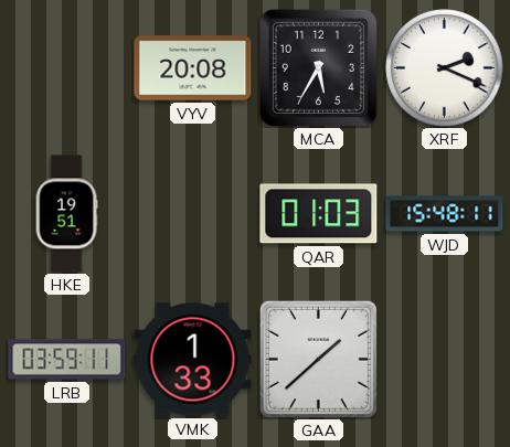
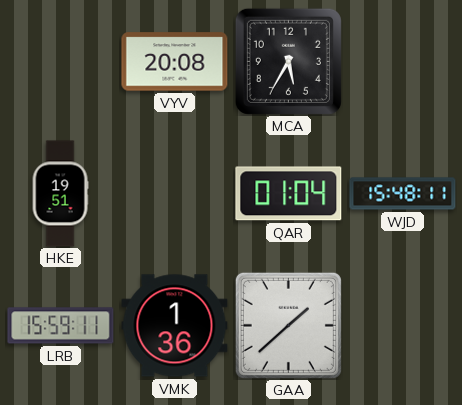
XRF: 2:19 -> none (445, 68)
QAR: 01:03 -> 01:04 (289, 194)
LRB: 03:59 -> 15:59 (61, 326)
VMK: 1:33 -> 1:36 (175, 326)
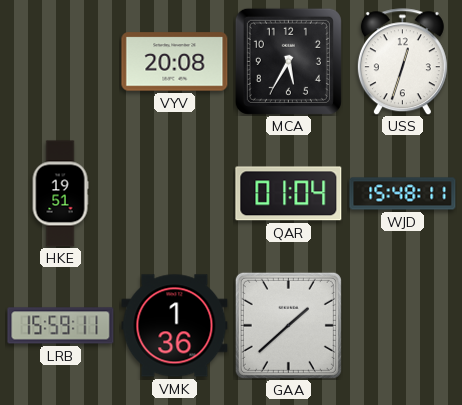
USS: none -> 12:33 (402, 62)
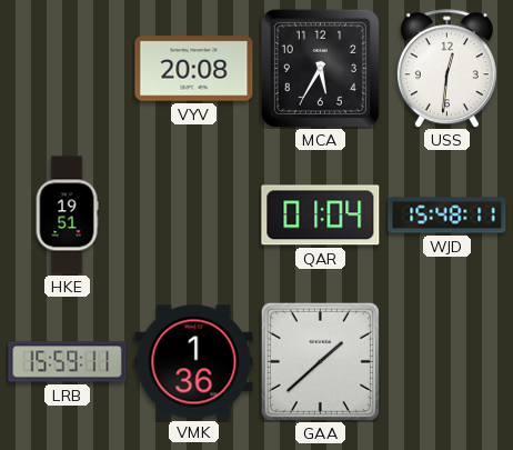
USS: 12:33 -> 12:31 (446, 69)
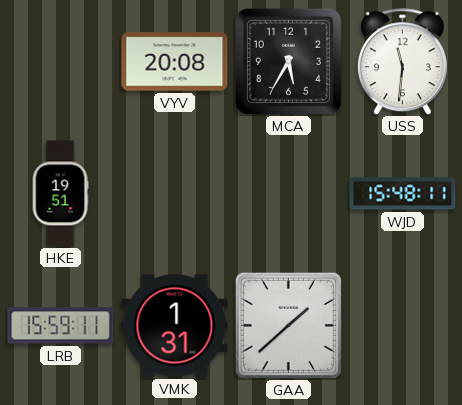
USS: 12:31 -> 11:31 (402, 62)
QAR: 01:04 -> none (321, 216)
VMK: 1:36 -> 1:31 (175, 326)
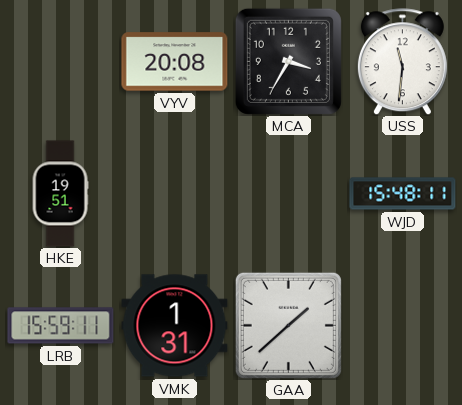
MCA: 5:35 -> 3:35 (288, 61)
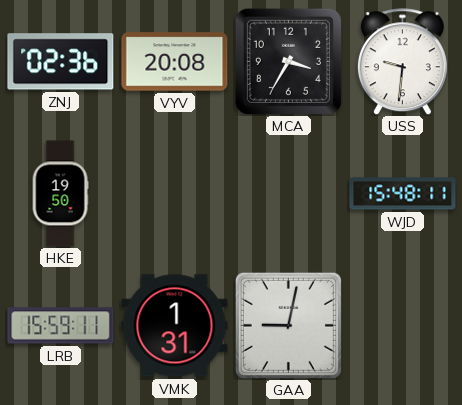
ZNJ: none -> 02:36 (61, 62)
USS: 11:31 -> 9:31 (402, 62)
HKE: 19:51 -> 19:50 (60, 194)
GAA: 1:38 -> 9:02 (288, 325)
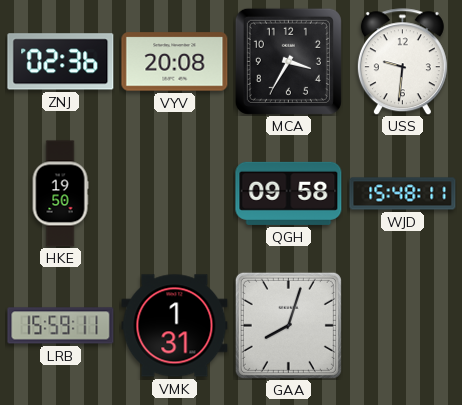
QGH: none -> 09:58 (289, 193)
GAA: 9:02 -> 8:03 (288, 325)
